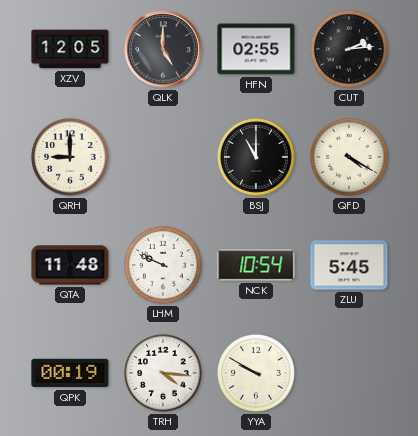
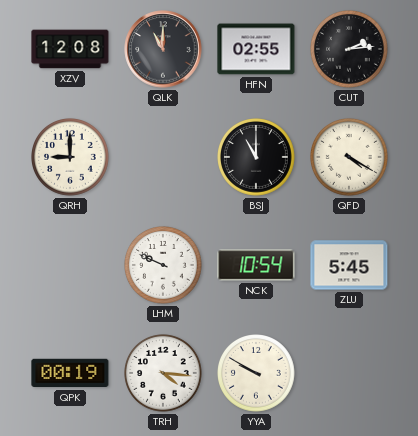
XZV: 12:05 -> 12:08 (70, 49)
QLK: 5:00 -> 11:00 (163, 49)
QTA: 11:48 -> none (70, 265)
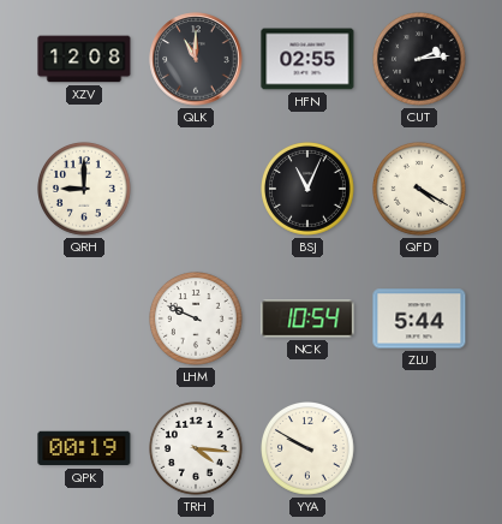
BSJ: 11:00 -> 11:04 (309, 190)
ZLU: 5:45 -> 5:44 (419, 318)
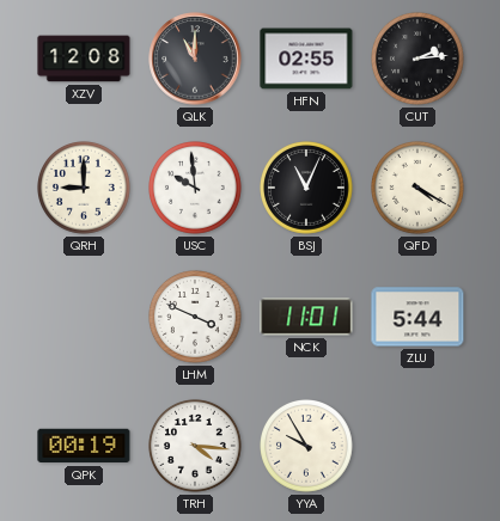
USC: none -> 9:59 (196, 189)
LHM: 9:49 -> 3:49 (196, 318)
NCK: 10:54 -> 11:01 (306, 317)
YYA: 9:50 -> 9:55 (307, 447)
